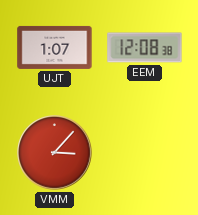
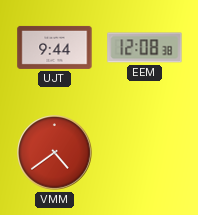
UJT: 1:07 -> 9:44 (55, 47)
VMM: 3:07 -> 4:39 (55, 153)
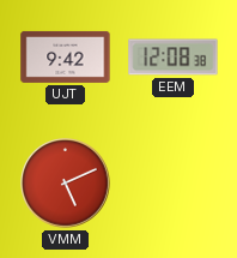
UJT: 9:44 -> 9:42 (66, 56)
VMM: 4:39 -> 5:11 (66, 184)
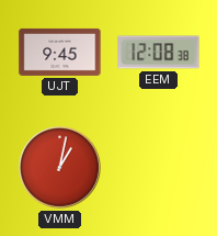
UJT: 9:42 -> 9:45 (60, 52)
VMM: 5:11 -> 1:02 (60, 168)
